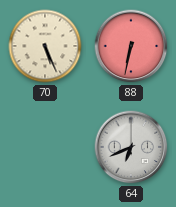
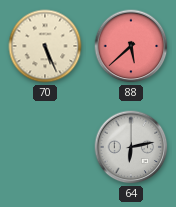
88: 6:32 -> 5:38 (131, 46)
64: 6:41 -> 6:13 (131, 147)
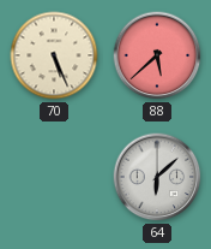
64: 6:13 -> 6:08 (157, 177)
